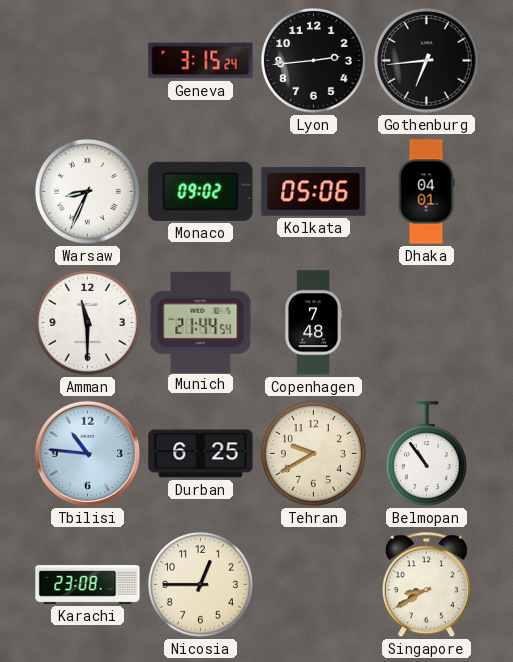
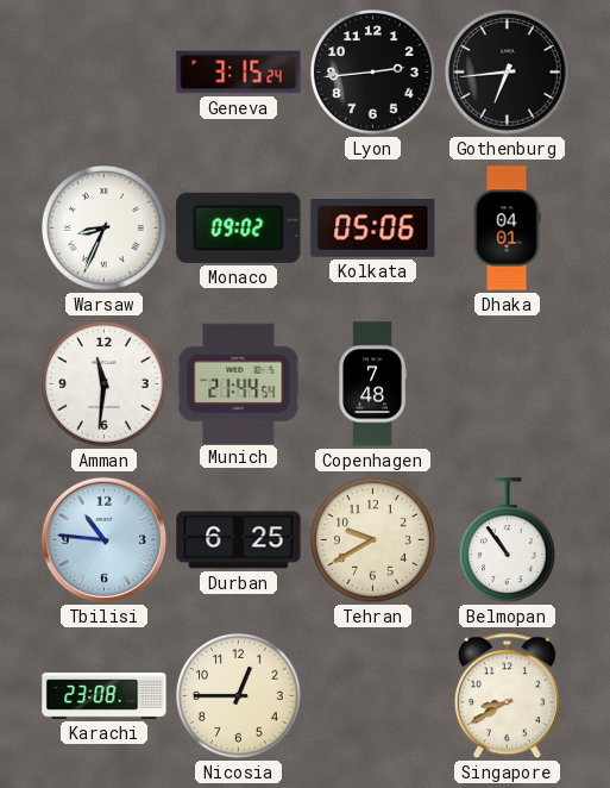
Amman: 11:30 -> 11:31 (103, 383)
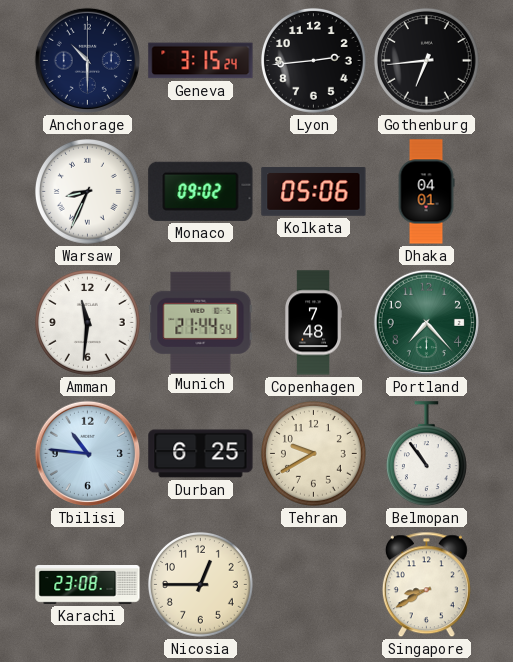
Anchorage: none -> 10:30 (87, 60)
Portland: none -> 7:23 (426, 322)
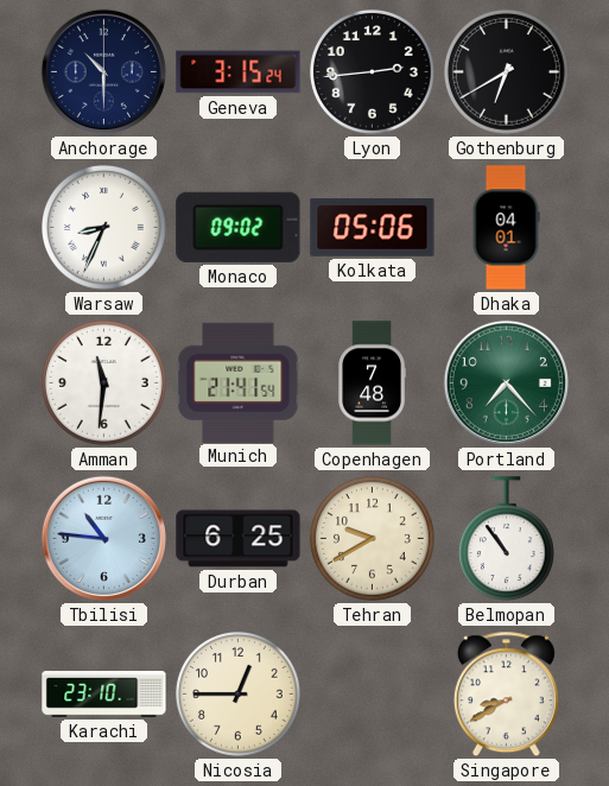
Gothenburg: 6:44 -> 6:40 (506, 71)
Munich: 21:44 -> 21:41 (239, 382)
Karachi: 23:08 -> 23:10 (104, 695)
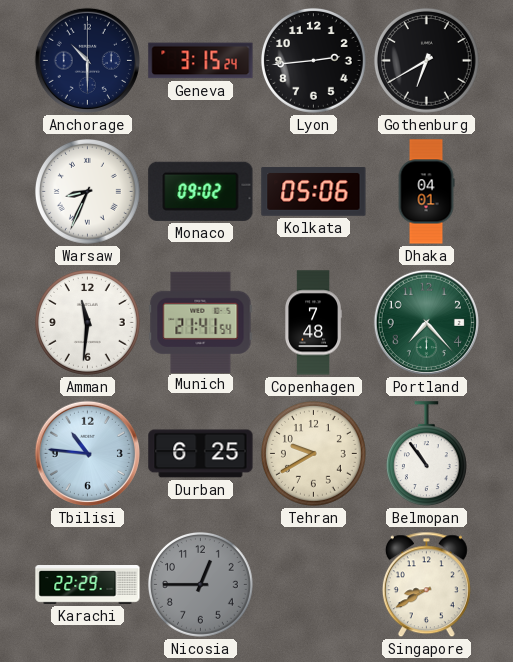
Karachi: 23:10 -> 22:29 (88, 585)
Nicosia dial: cream -> grey (200, 584)
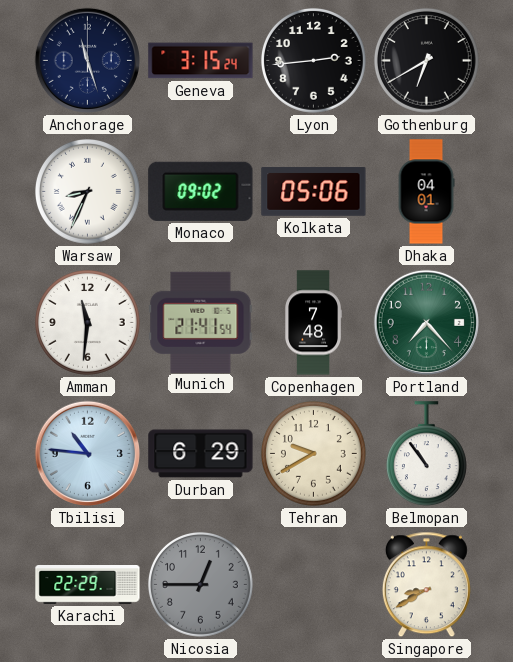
Anchorage: 10:30 -> 11:27 (87, 60)
Durban: 6:25 -> 6:29 (201, 454)
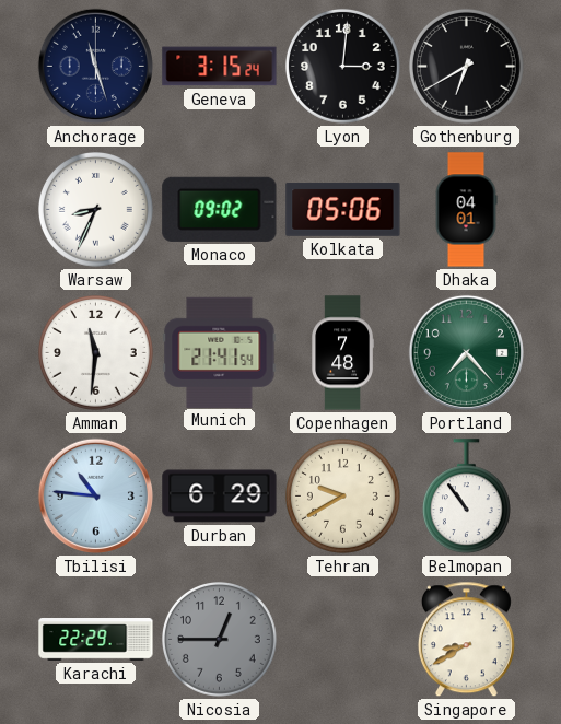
Lyon: 2:44 -> 3:01 (342, 66)
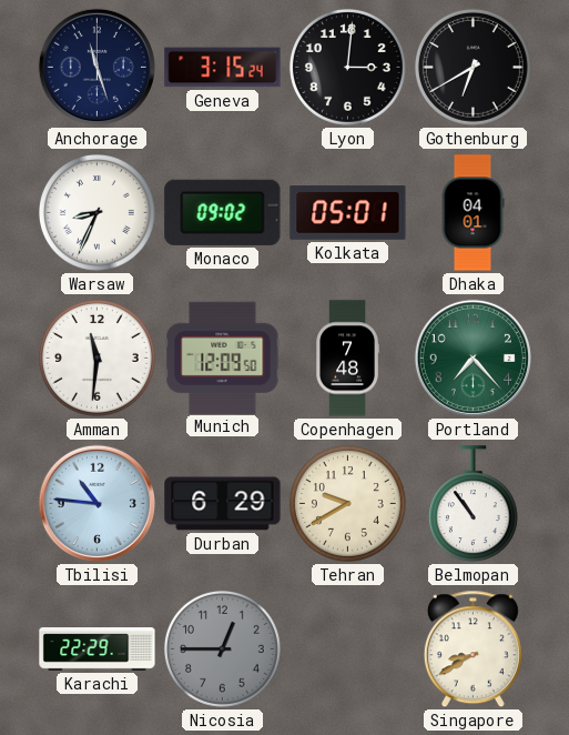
Kolkata: 05:06 -> 05:01 (348, 213)
Munich: 21:41 -> 12:09 (223, 358)
